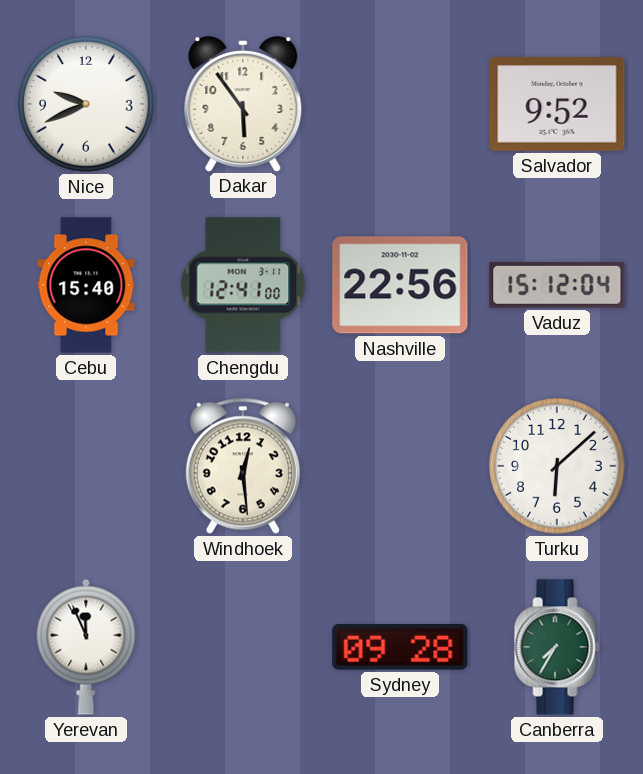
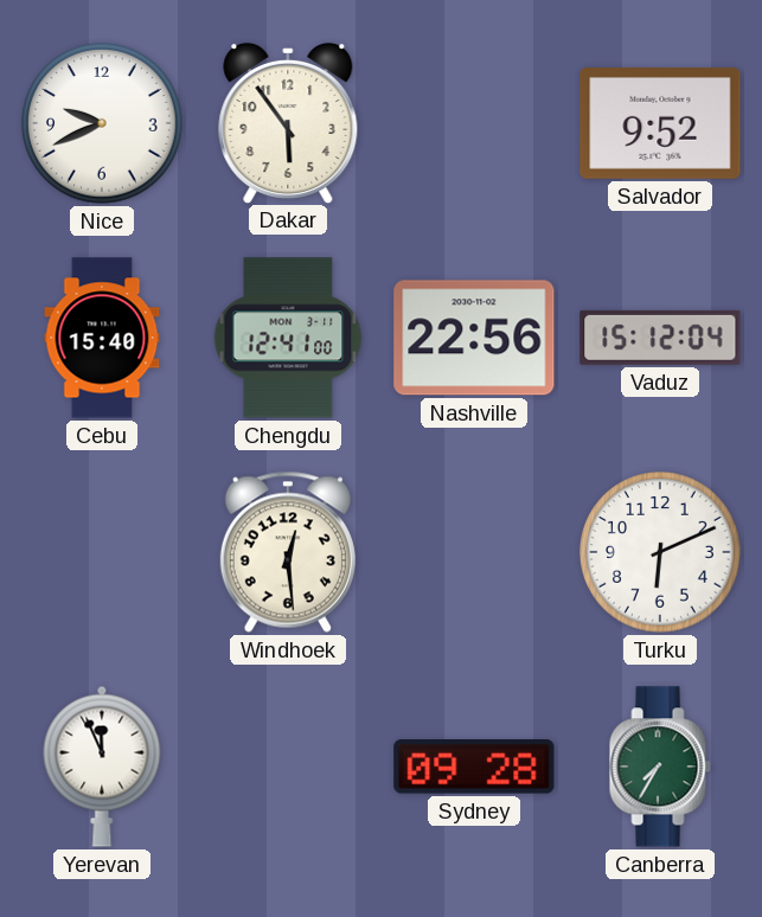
Turku: 6:08 -> 6:11 (660, 552)
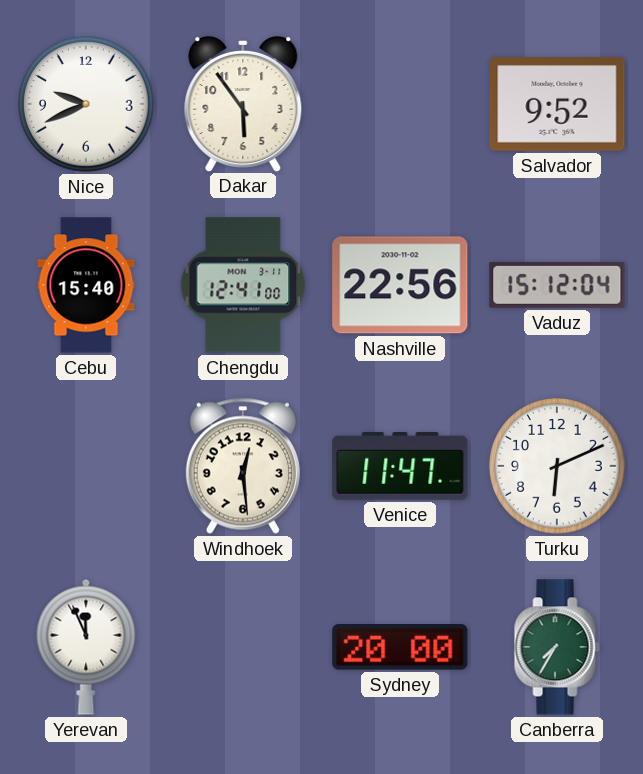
Venice: none -> 11:47 (400, 466)
Sydney: 09:28 -> 20:00 (400, 648)
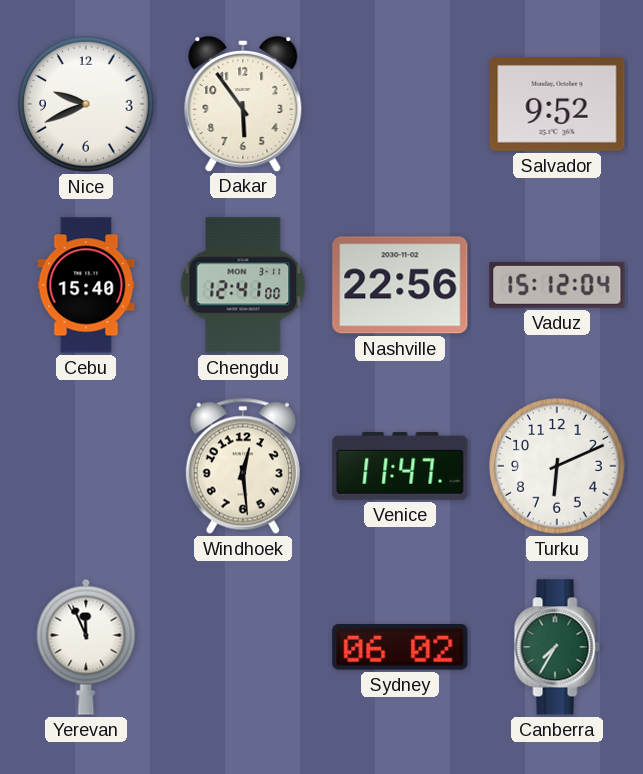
Sydney: 20:00 -> 06:02 (400, 648)
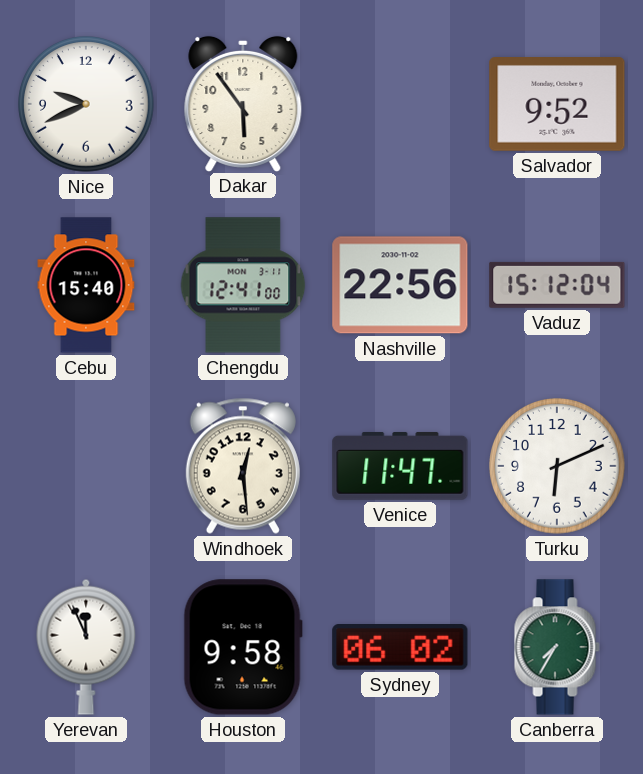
Houston: none -> 9:58 (243, 647)
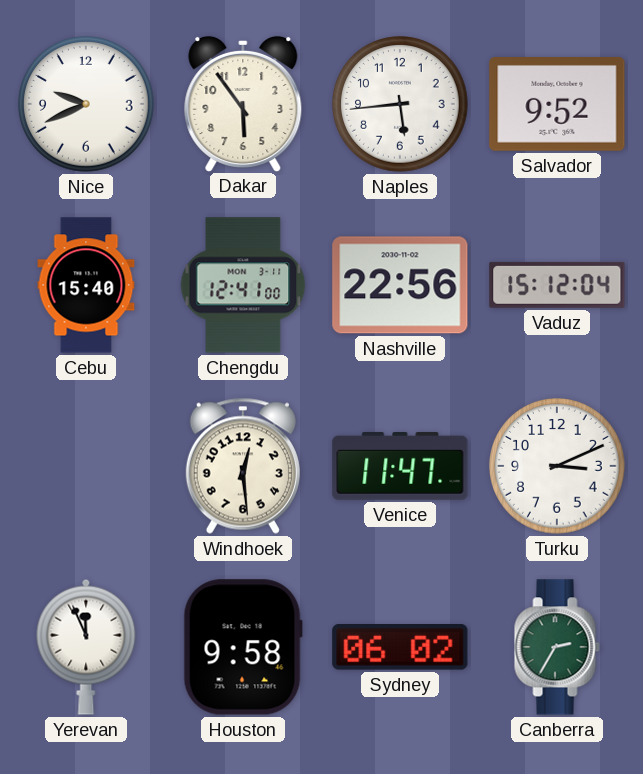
Naples: none -> 5:44 (400, 104)
Turku: 6:11 -> 3:11 (557, 466)
Canberra: 7:35 -> 2:35 (557, 647)
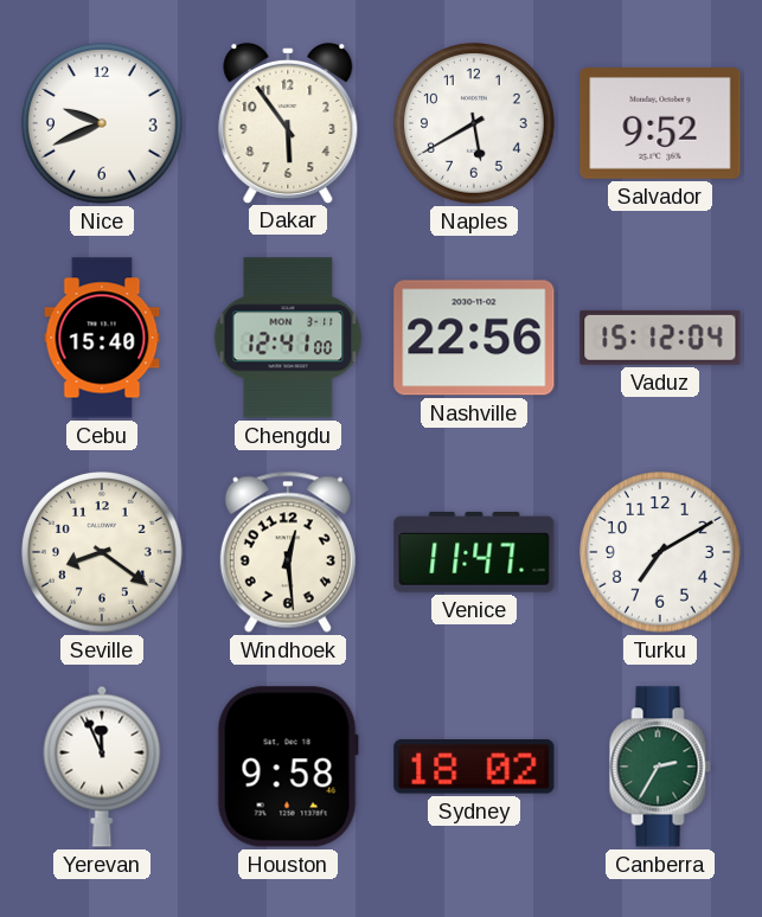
Naples: 5:44 -> 5:40 (474, 123)
Seville: none -> 8:21 (102, 552)
Turku: 3:11 -> 7:10 (660, 552)
Sydney: 06:02 -> 18:02 (474, 768)
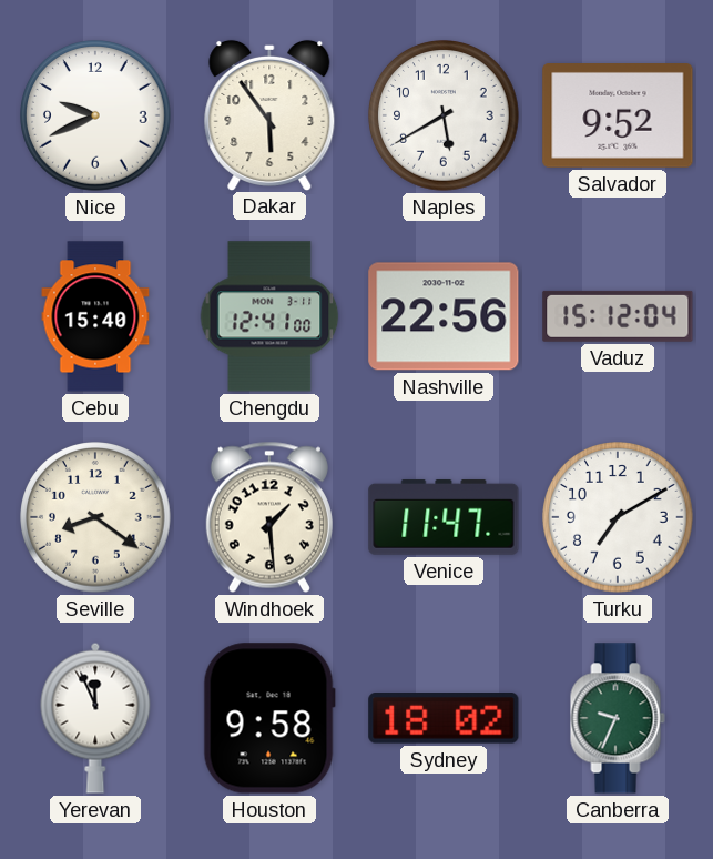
Windhoek: 12:29 -> 1:29 (269, 517)
Canberra: 2:35 -> 9:34 (618, 718)
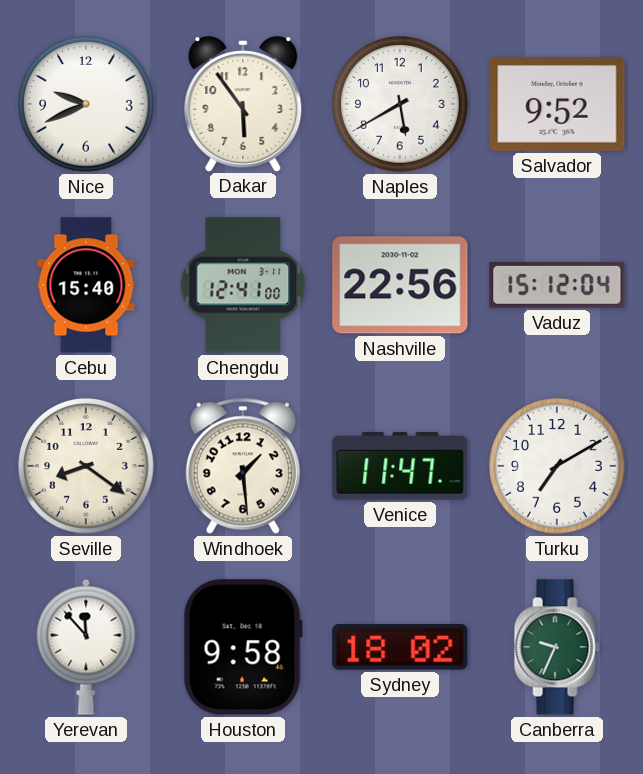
Yerevan: 11:56 -> 11:53 (86, 647)
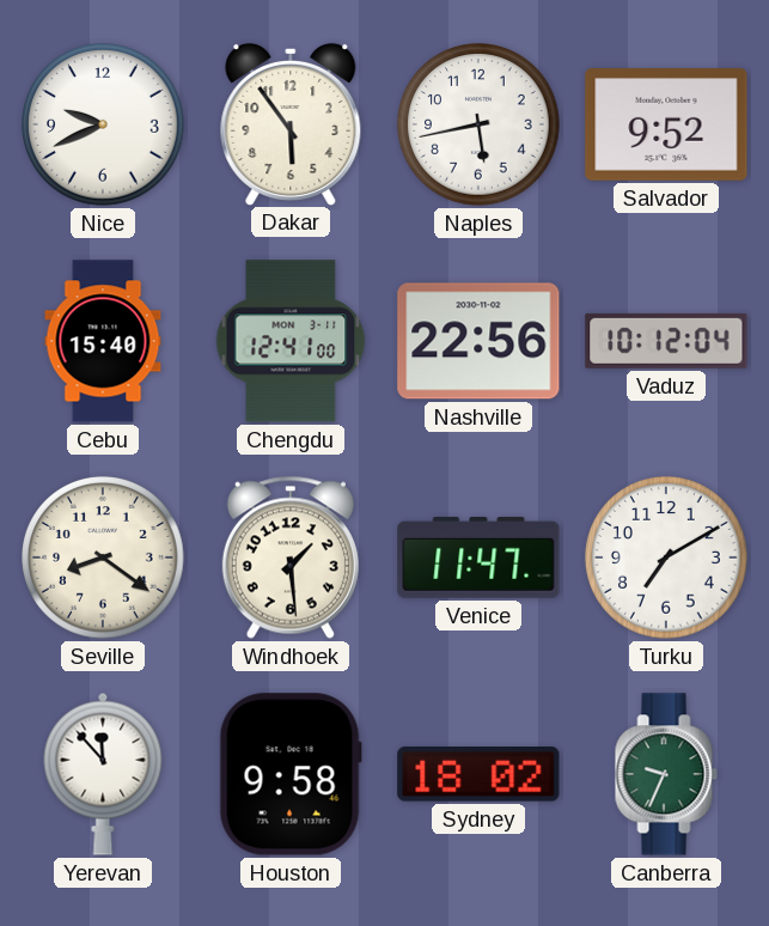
Naples: 5:40 -> 5:43 (478, 124)
Vaduz: 15:12 -> 10:12 (666, 341)
